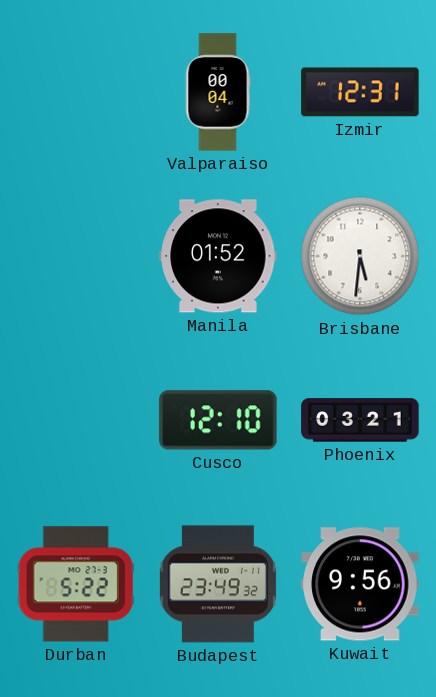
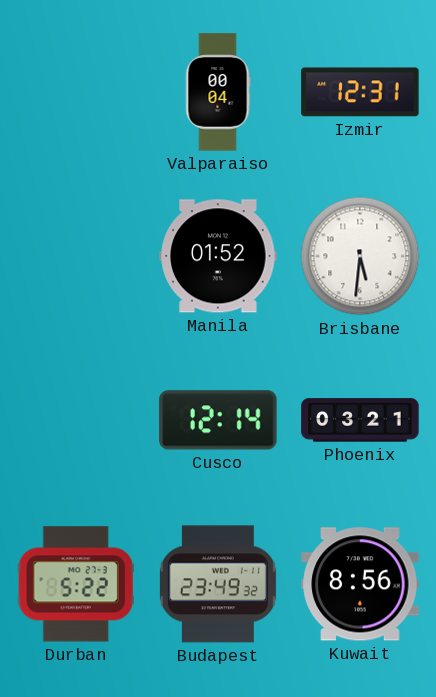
Cusco: 12:10 -> 12:14 (218, 420)
Kuwait: 9:56 -> 8:56 (360, 584)
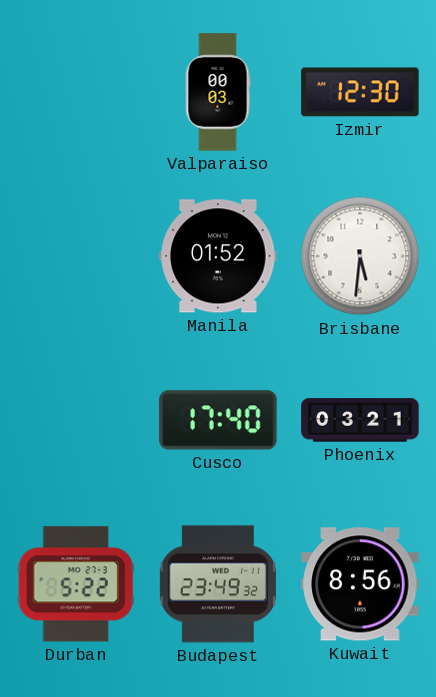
Valparaiso: 00:04 -> 00:03 (218, 92)
Izmir: 12:31 -> 12:30 (360, 92)
Cusco: 12:14 -> 17:40 (218, 420)
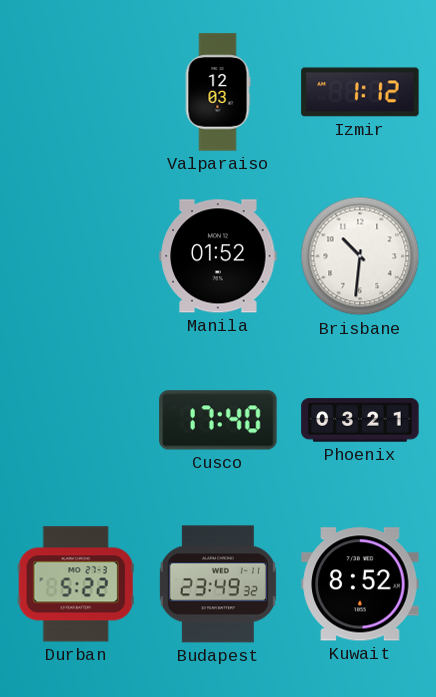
Valparaiso: 00:03 -> 12:03 (218, 92)
Izmir: 12:30 -> 1:12 (360, 92)
Brisbane: 5:31 -> 10:31 (360, 256)
Kuwait: 8:56 -> 8:52 (360, 584)
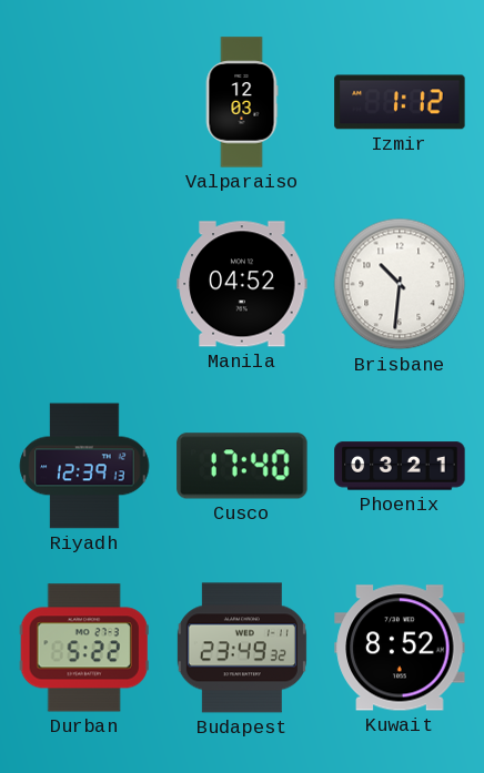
Manila: 01:52 -> 04:52 (242, 284)
Riyadh: none -> 12:39 (84, 466)
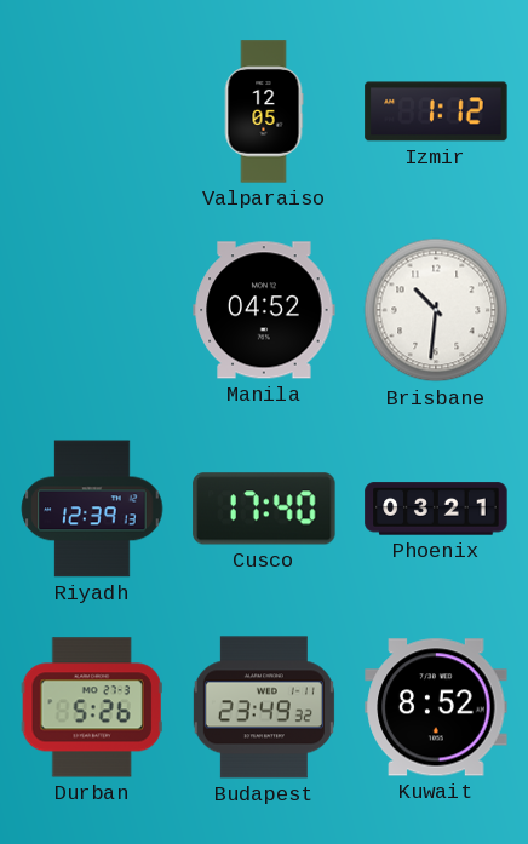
Valparaiso: 12:03 -> 12:05 (264, 111)
Durban: 5:22 -> 5:26 (92, 707)
